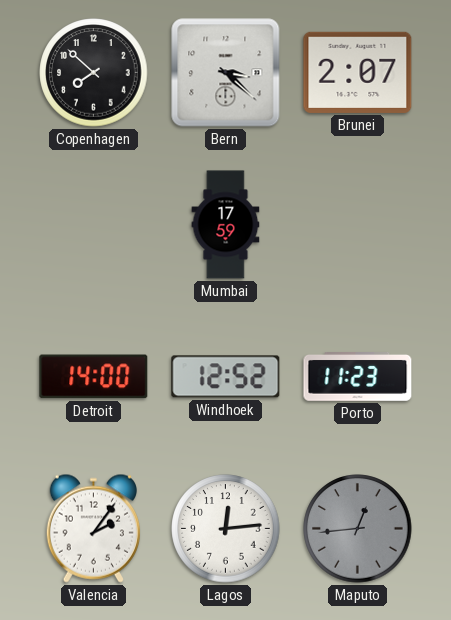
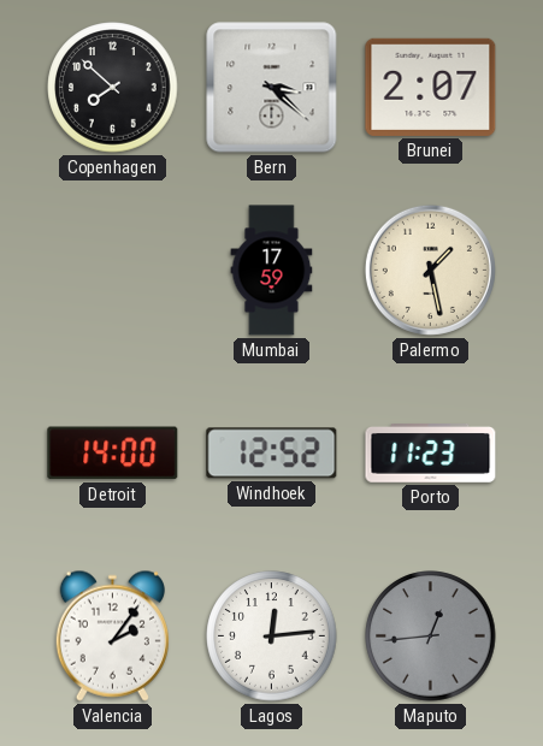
Palermo: none -> 1:28 (430, 270)
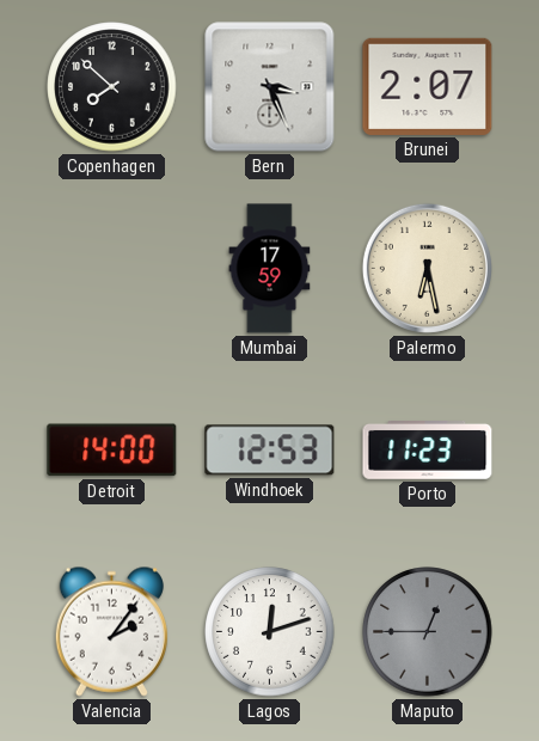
Bern: 3:22 -> 3:26 (270, 87)
Palermo: 1:28 -> 6:28 (427, 268)
Windhoek: 12:52 -> 12:53 (270, 451)
Lagos: 12:14 -> 12:12 (270, 632)
Maputo: 12:44 -> 12:45 (428, 632)
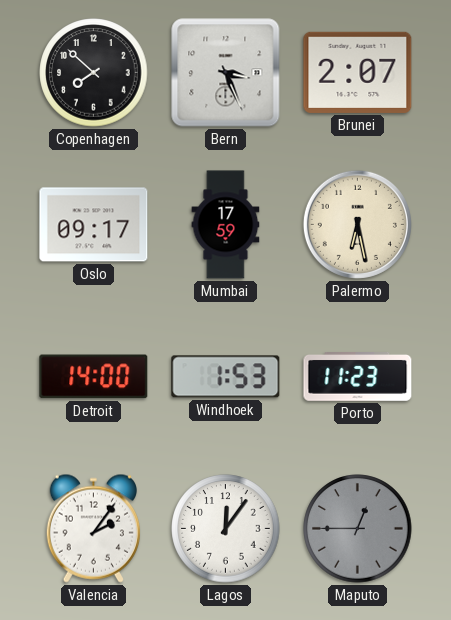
Oslo: none -> 09:17 (94, 225)
Windhoek: 12:53 -> 1:53 (226, 377)
Lagos: 12:12 -> 12:06 (226, 529)
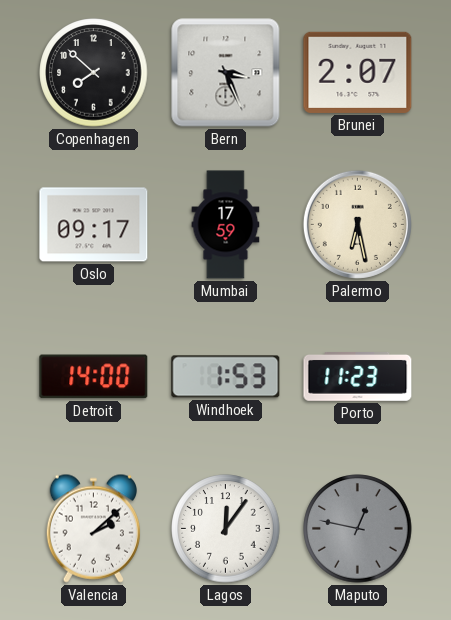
Valencia: 2:06 -> 2:08 (93, 528)
Maputo: 12:45 -> 12:47 (358, 529)
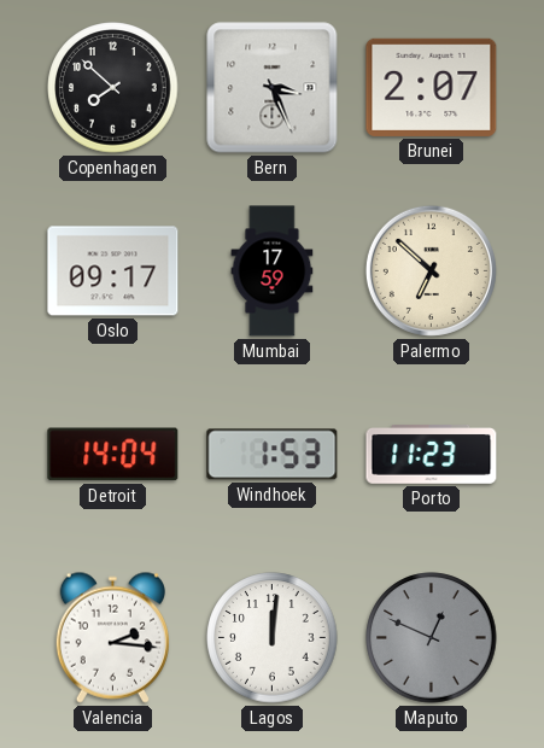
Palermo: 6:28 -> 6:52 (431, 270)
Detroit: 14:00 -> 14:04 (113, 455)
Valencia: 2:08 -> 2:16 (112, 637)
Lagos: 12:06 -> 12:01 (273, 638)
Maputo: 12:47 -> 12:49 (432, 638)
